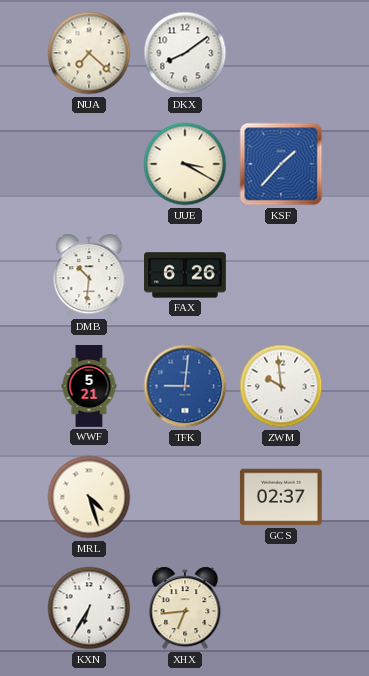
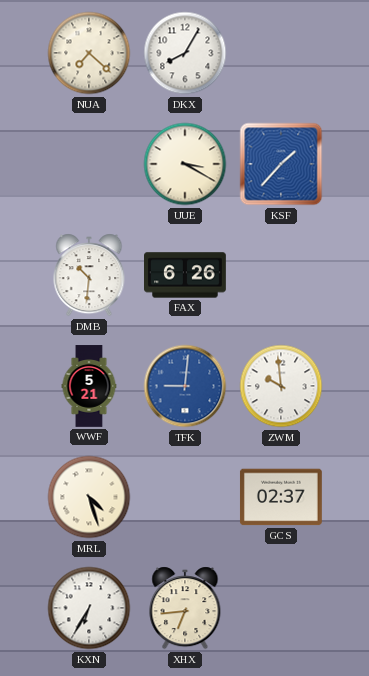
DKX: 8:09 -> 8:05 (185, 53)
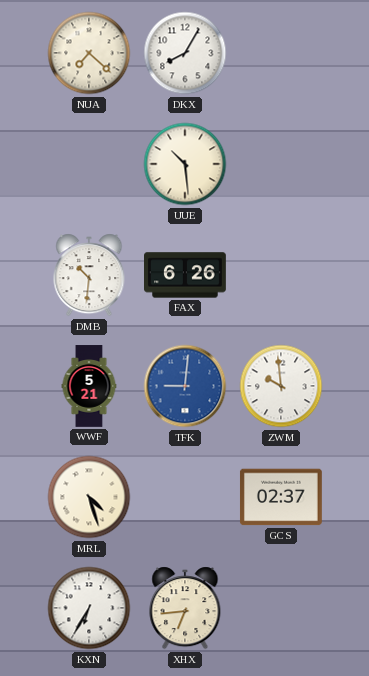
UUE: 3:20 -> 10:29 (185, 164)
KSF: 1:37 -> none (281, 164)
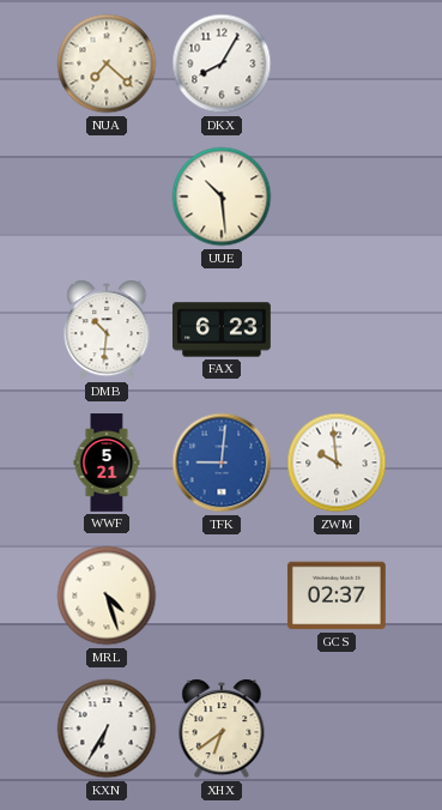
FAX: 6:26 -> 6:23 (223, 330)
XHX: 6:44 -> 6:39 (222, 729)
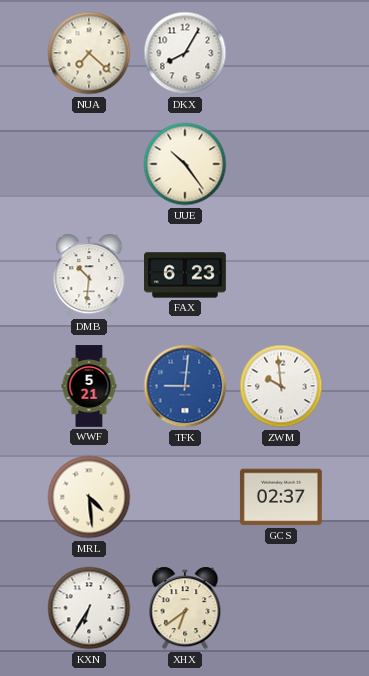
UUE: 10:29 -> 10:24 (185, 164)
MRL: 4:27 -> 4:29 (89, 497)
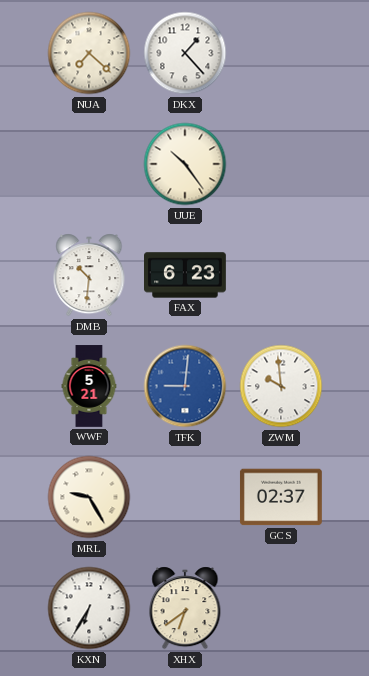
DKX: 8:05 -> 1:23 (185, 53)
MRL: 4:29 -> 9:25 (89, 497)
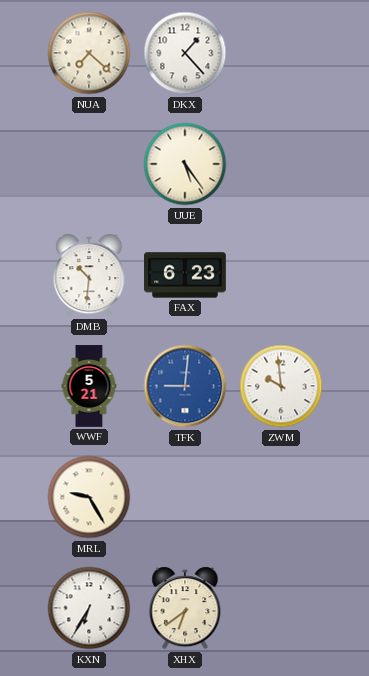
UUE: 10:24 -> 5:24 (185, 164)
GCS: 02:37 -> none (281, 497)
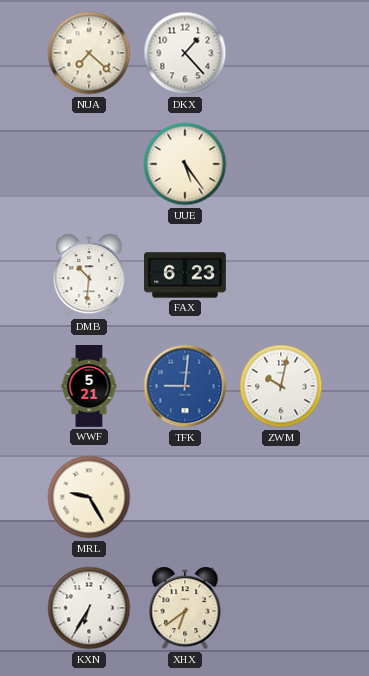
ZWM: 9:59 -> 10:02 (281, 386)
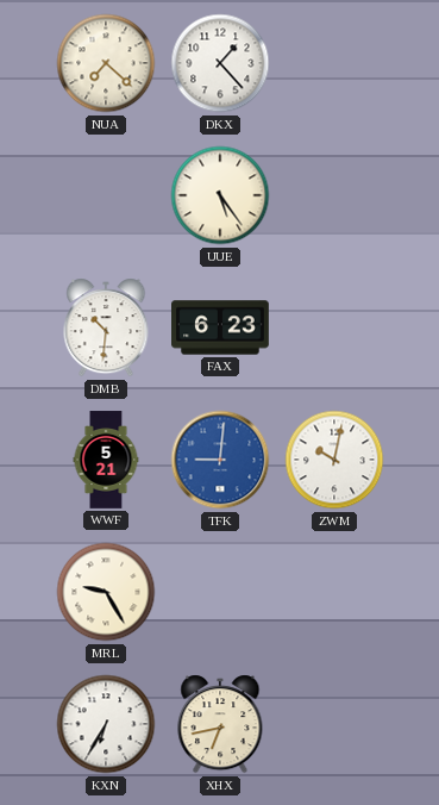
XHX: 6:39 -> 6:43 (220, 724)
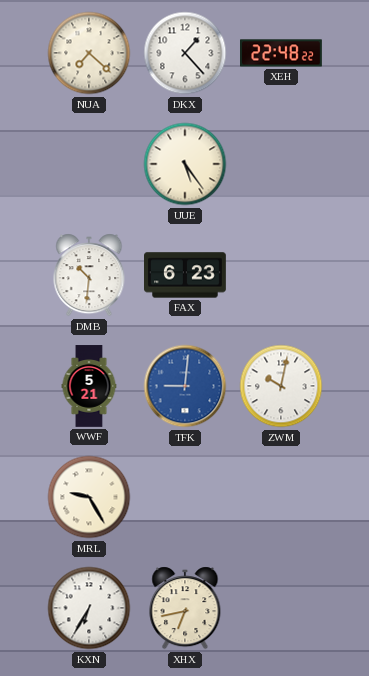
XEH: none -> 22:48 (282, 53)
